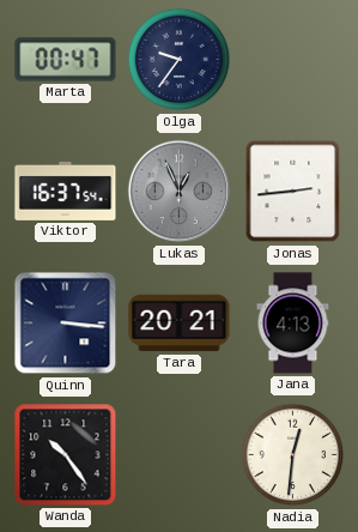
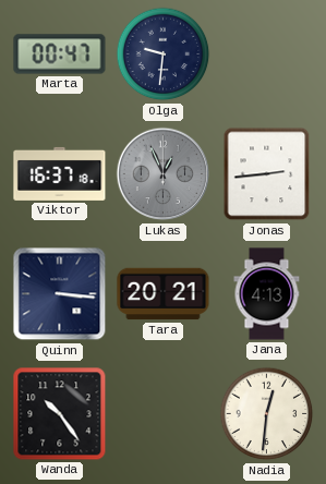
Olga: 9:36 -> 9:31 (164, 55)
Viktor: 16:37:54 -> 16:37:18 (60, 173)
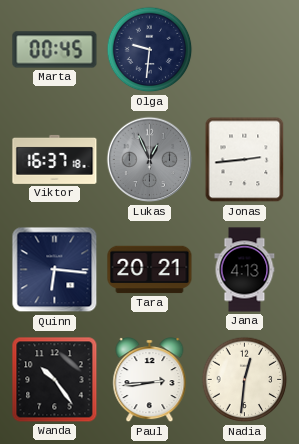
Marta: 00:47 -> 00:45 (55, 50)
Quinn: 3:16 -> 6:16 (55, 270)
Paul: none -> 2:44 (150, 381)
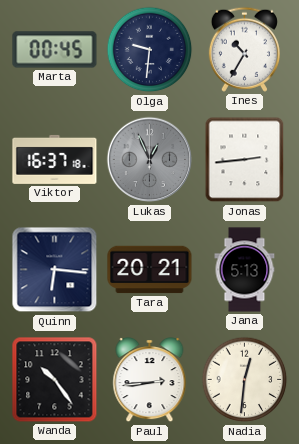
Ines: none -> 10:35 (244, 49)
Jana: 4:13 -> 5:13 (245, 270)
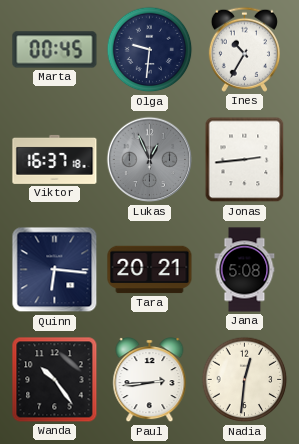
Jana: 5:13 -> 5:08 (245, 270)
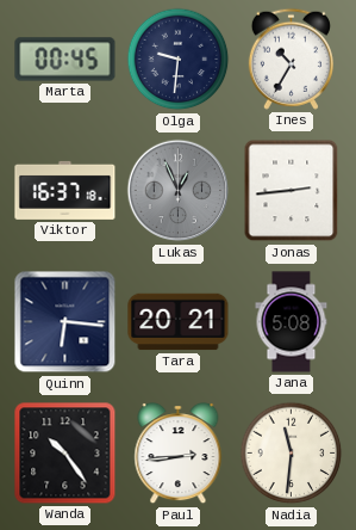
Nadia: 12:31 -> 11:31 (292, 454)
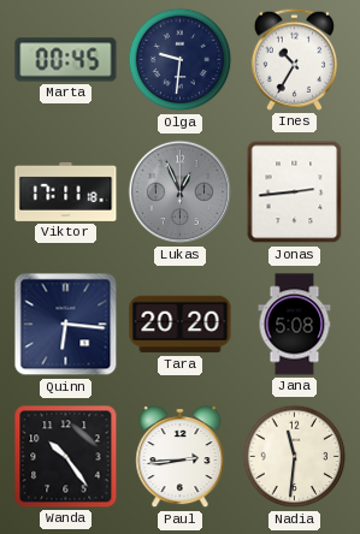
Viktor: 16:37 -> 17:11 (66, 191)
Tara: 20:21 -> 20:20 (181, 325)
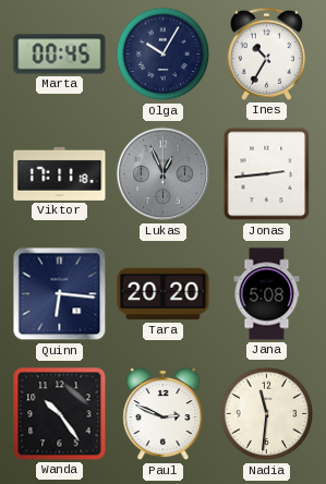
Olga: 9:31 -> 10:05 (164, 55)
Paul: 2:44 -> 2:49 (164, 415)
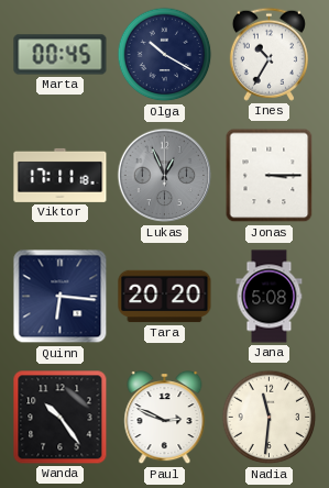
Olga: 10:05 -> 10:20 (165, 55)
Jonas: 2:44 -> 3:15 (270, 176)
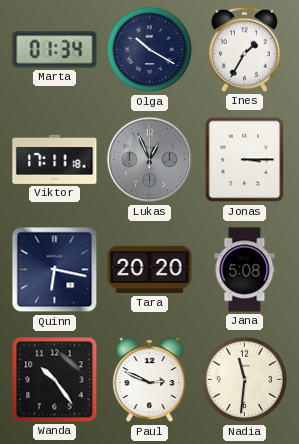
Marta: 00:45 -> 01:34 (55, 50)
Ines: 10:35 -> 1:35 (244, 49)
Quinn: 6:16 -> 6:17 (55, 270)
